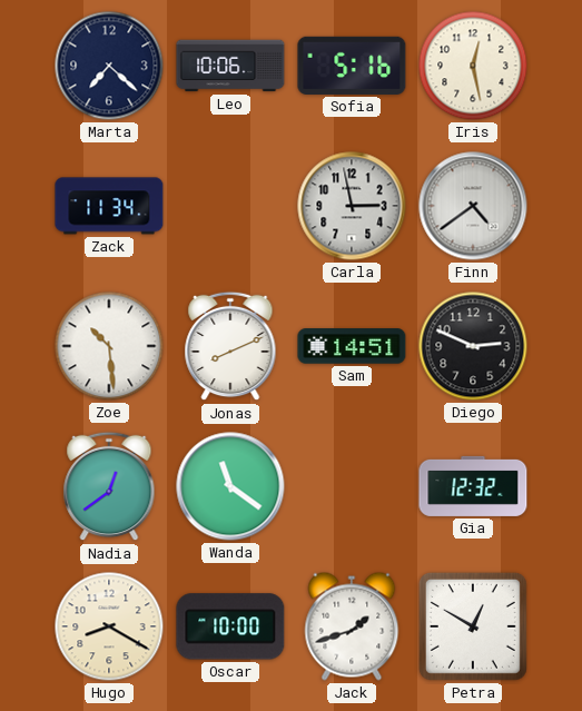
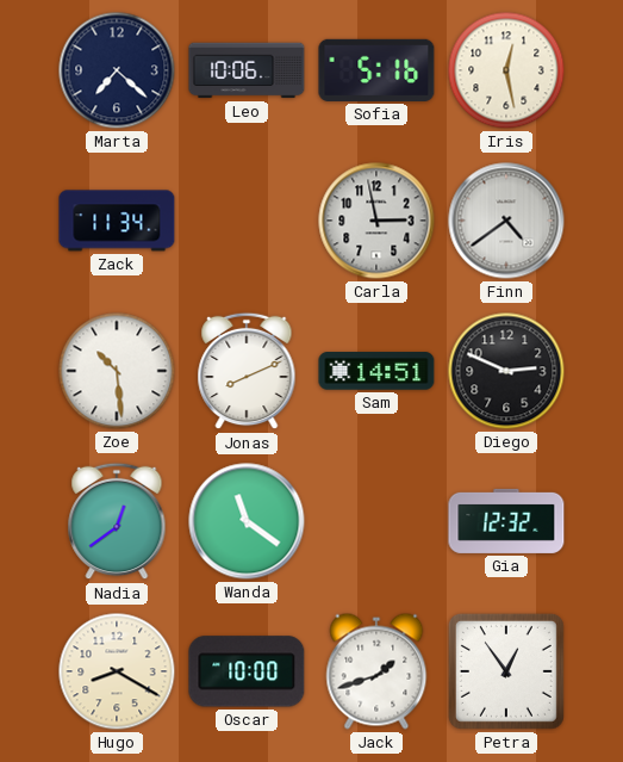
Petra: 12:50 -> 12:54 (506, 671)
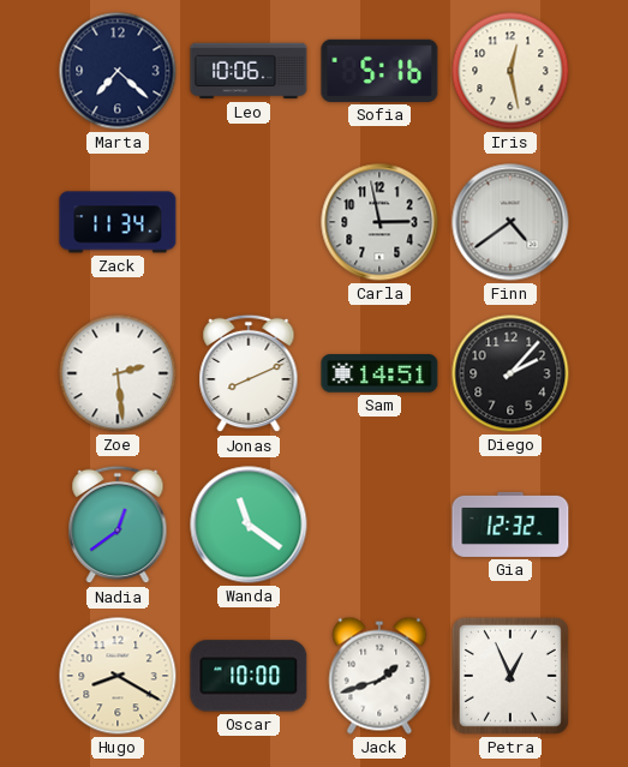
Zoe: 10:29 -> 2:29 (118, 373)
Diego: 2:49 -> 2:07 (510, 373)
Petra: 12:54 -> 12:56 (510, 676)
